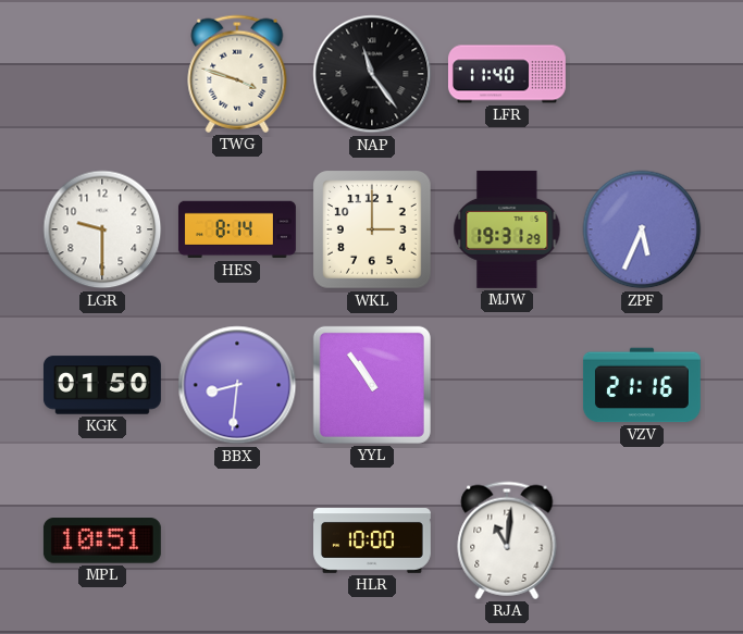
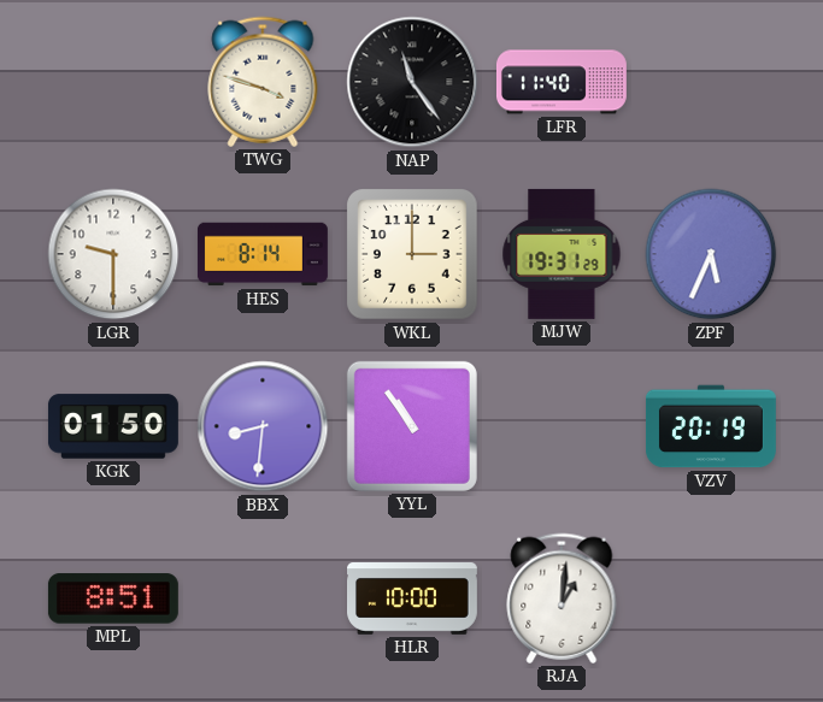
VZV: 21:16 -> 20:19 (711, 426)
MPL: 10:51 -> 8:51 (113, 598)
RJA: 11:01 -> 1:01 (562, 598)
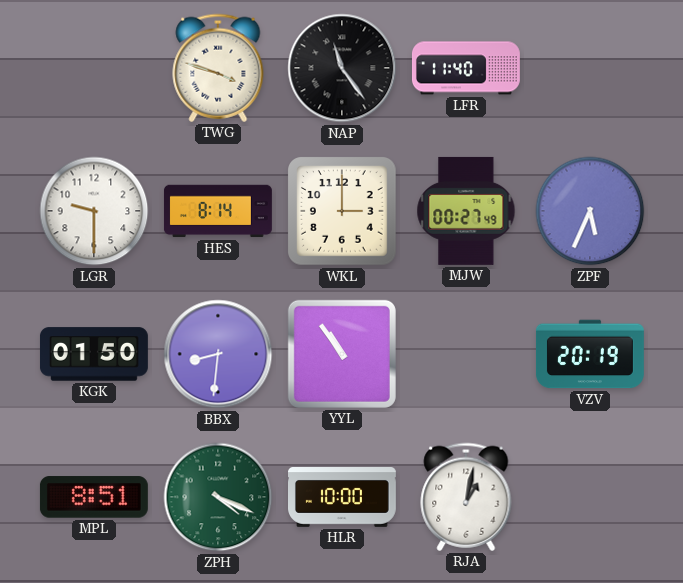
MJW: 19:31 -> 00:27 (466, 211)
ZPH: none -> 4:19 (218, 497)
RJA: 1:01 -> 1:02 (466, 497)
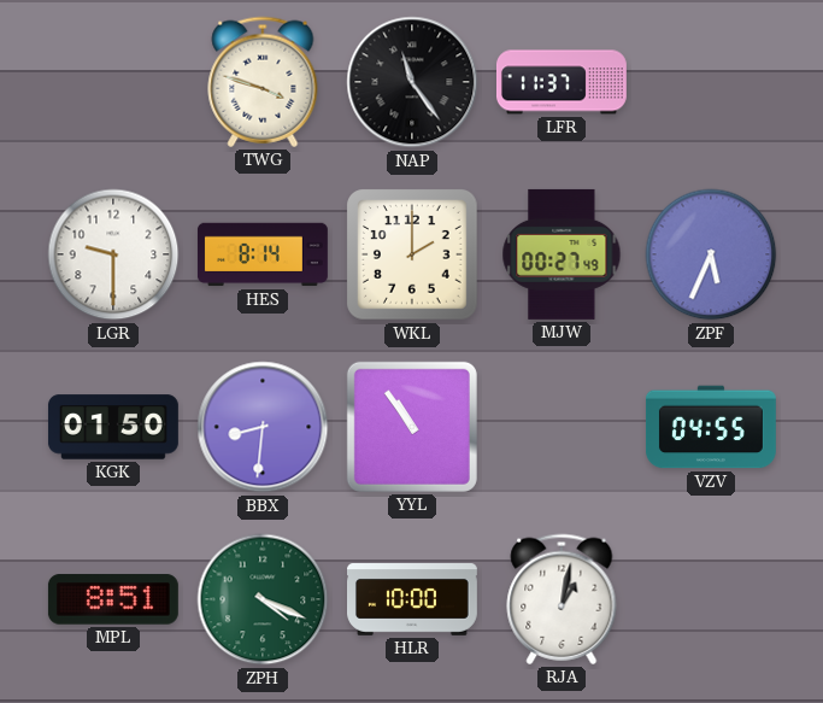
LFR: 11:40 -> 11:37 (562, 82)
WKL: 3:00 -> 2:00 (413, 254)
VZV: 20:19 -> 04:55 (711, 427)
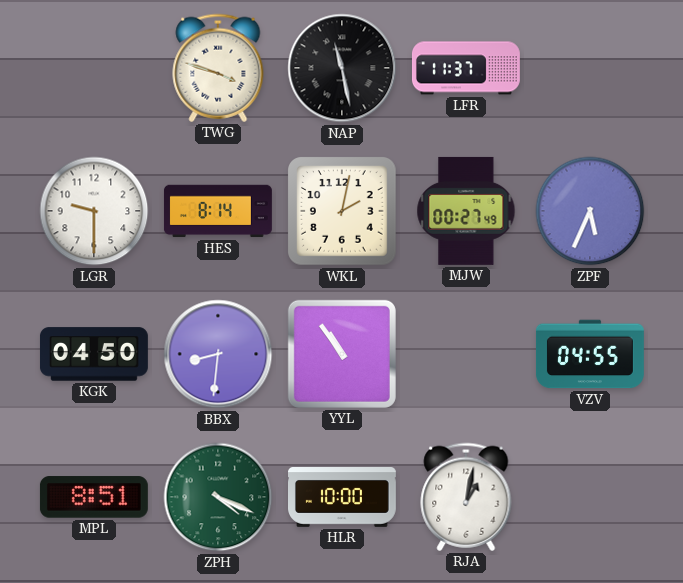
NAP: 11:24 -> 11:28 (342, 68)
WKL: 2:00 -> 2:02 (343, 211)
KGK: 01:50 -> 04:50 (94, 354)
